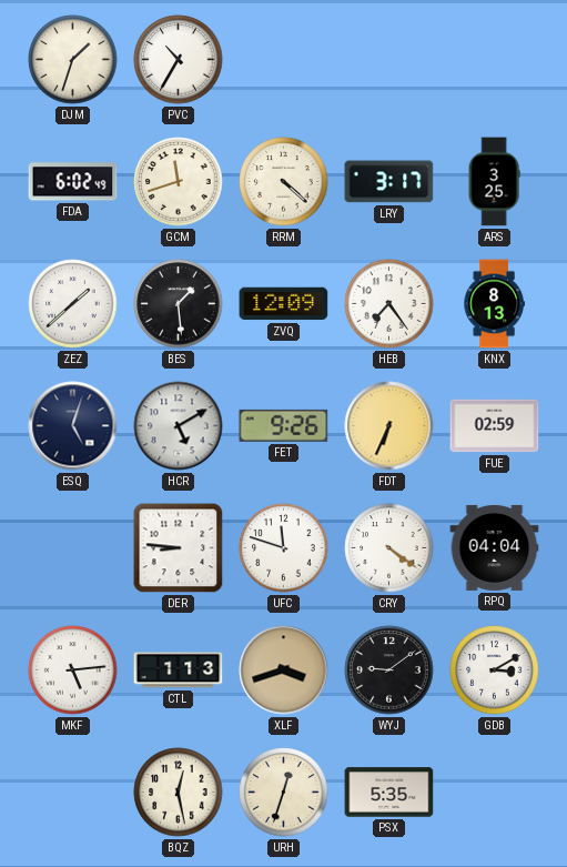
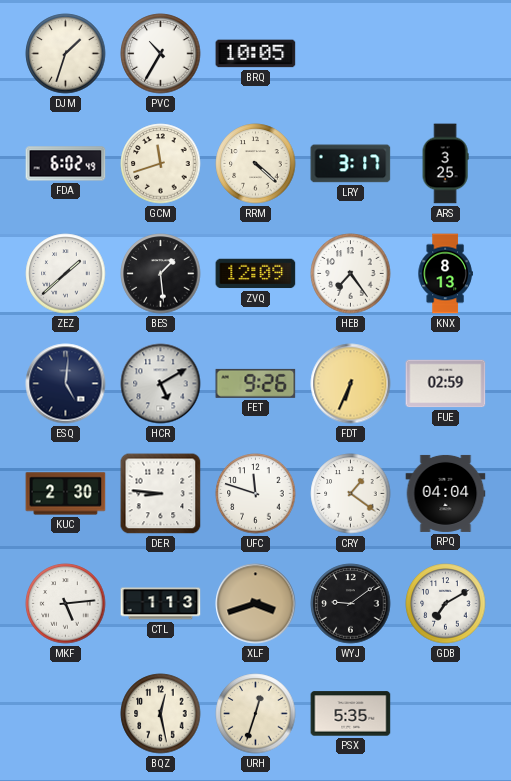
BRQ: none -> 10:05 (256, 54)
ESQ: 5:03 -> 5:01 (66, 384)
KUC: none -> 2:30 (66, 494)
CRY: 4:21 -> 1:21 (351, 494)
GDB: 3:10 -> 7:10 (446, 604)
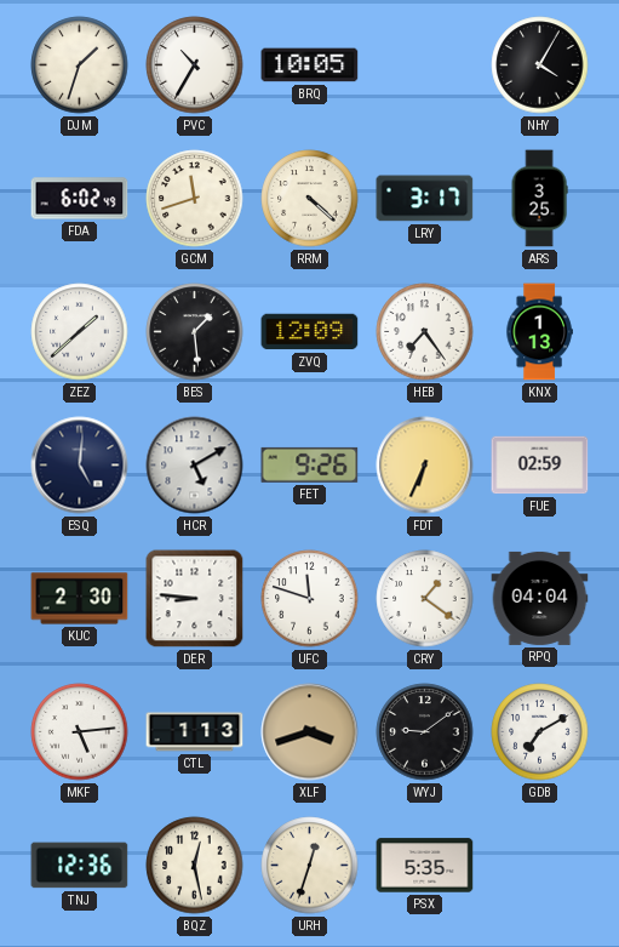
NHY: none -> 4:05 (540, 65)
KNX: 8:13 -> 1:13 (539, 332)
TNJ: none -> 12:36 (80, 866)
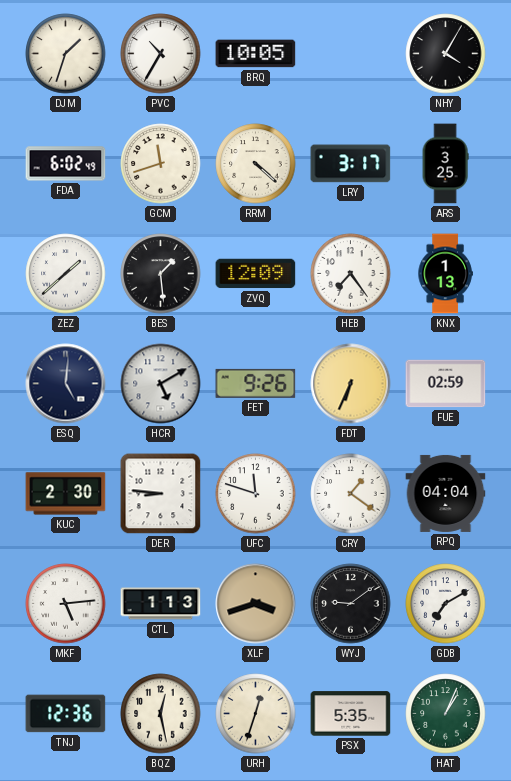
HAT: none -> 1:04 (446, 714)
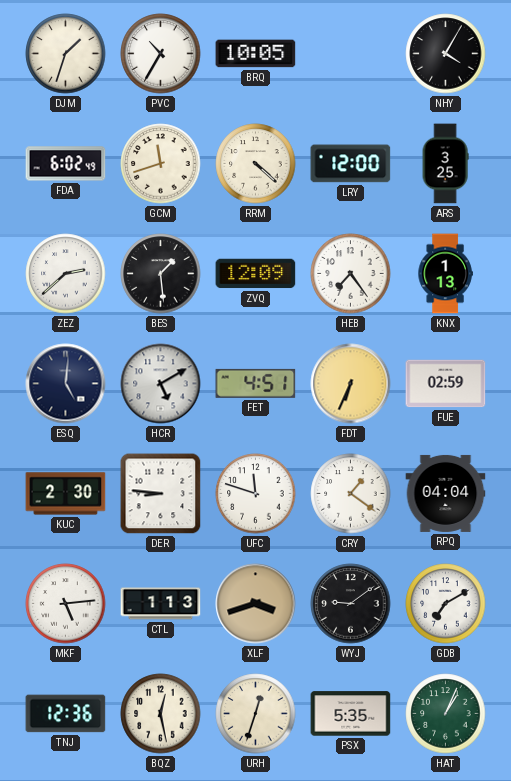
LRY: 3:17 -> 12:00 (351, 164)
ZEZ: 1:38 -> 2:38 (66, 274)
FET: 9:26 -> 4:51 (256, 383)
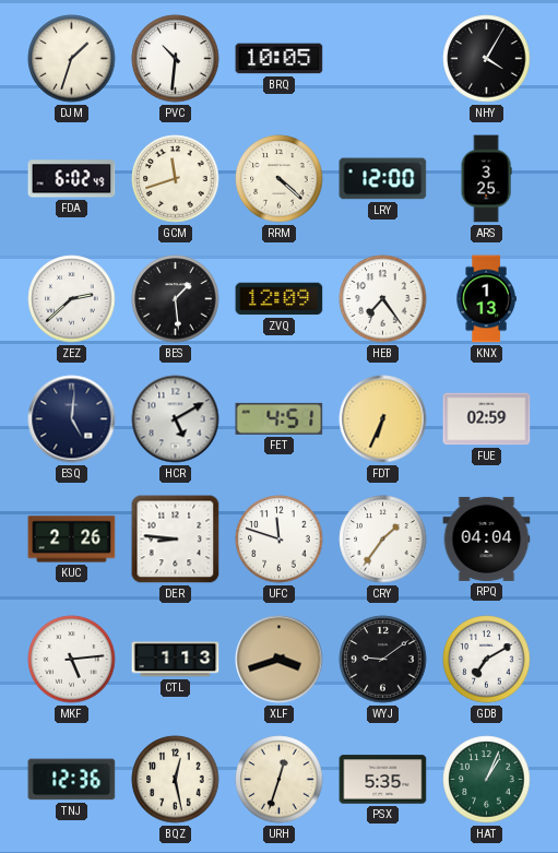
PVC: 10:35 -> 10:31 (176, 59)
KUC: 2:30 -> 2:26 (72, 540)
CRY: 1:21 -> 1:36 (383, 540)
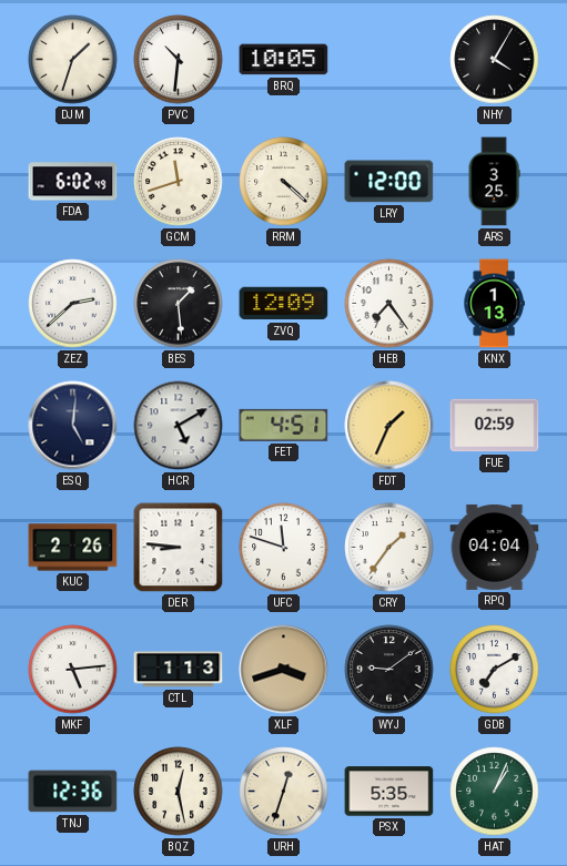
FDT: 6:34 -> 1:34 (389, 426)
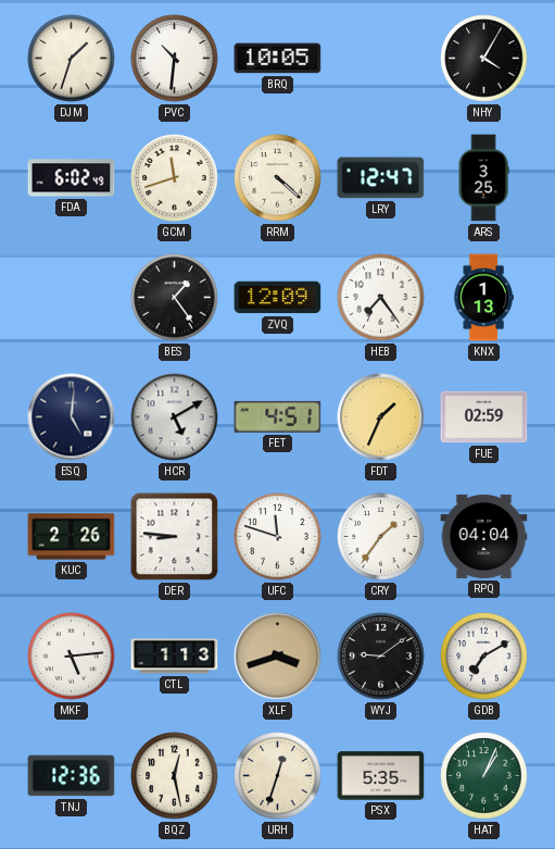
LRY: 12:00 -> 12:47 (381, 178)
ZEZ: 2:38 -> none (73, 304)
BES: 1:29 -> 1:24 (175, 298)
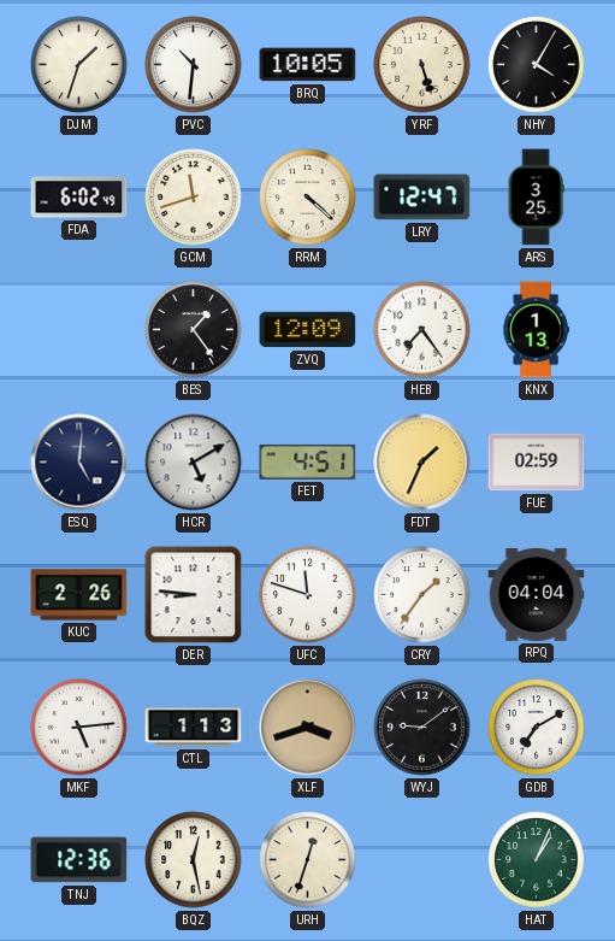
YRF: none -> 5:27 (422, 65)
PSX: 5:35 -> none (381, 776)
